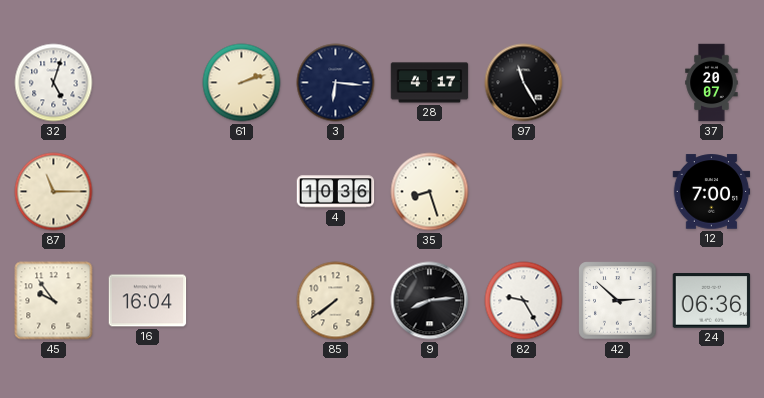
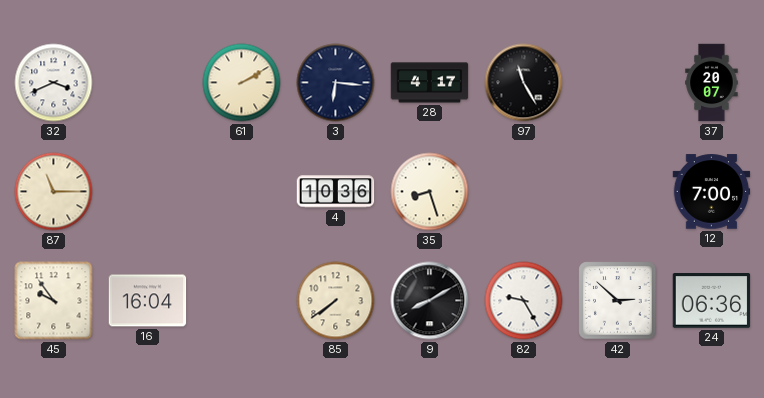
32: 5:03 -> 3:41 (54, 83)
61: 2:12 -> 2:10 (242, 83)
9: 8:14 -> 8:10 (430, 301)
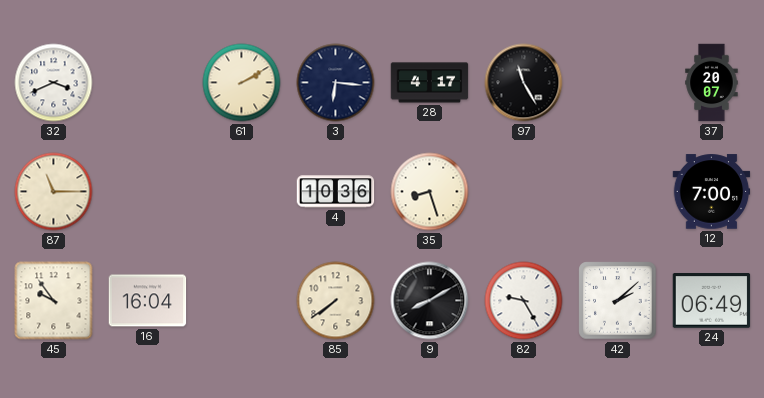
42: 2:52 -> 2:08 (618, 301)
24: 06:36 -> 06:49 (712, 301)
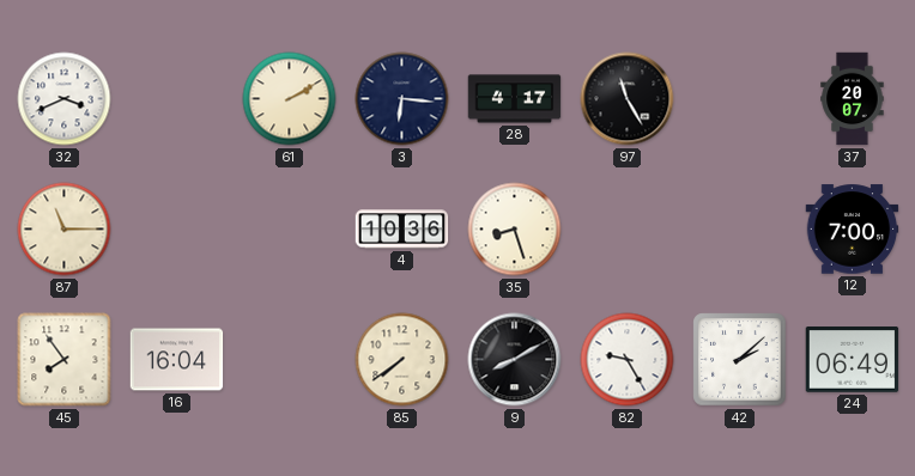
45: 9:54 -> 7:54 (65, 360)
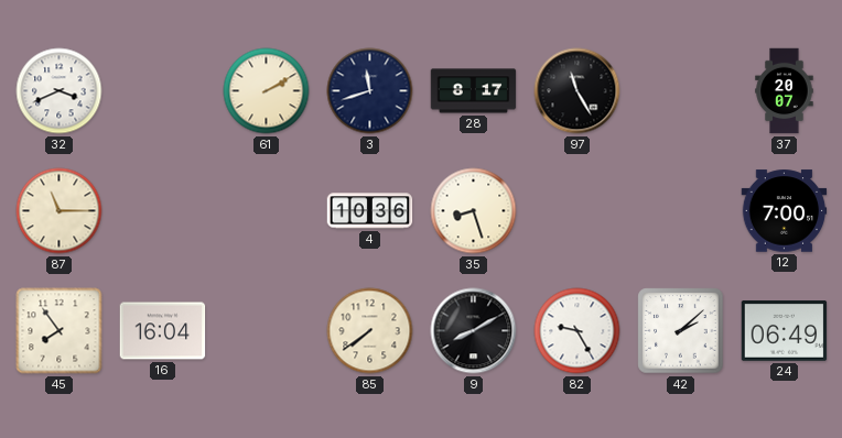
3: 6:16 -> 11:42 (370, 91)
28: 4:17 -> 8:17 (474, 91)
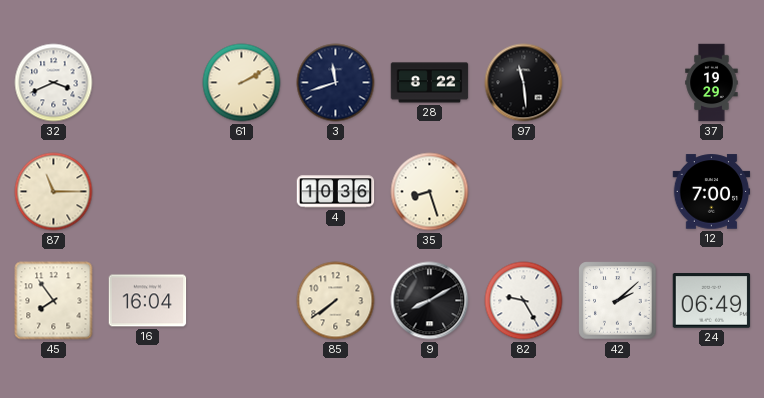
28: 8:17 -> 8:22 (430, 83)
97: 11:25 -> 11:29 (524, 83)
37: 20:07 -> 19:29 (712, 83)
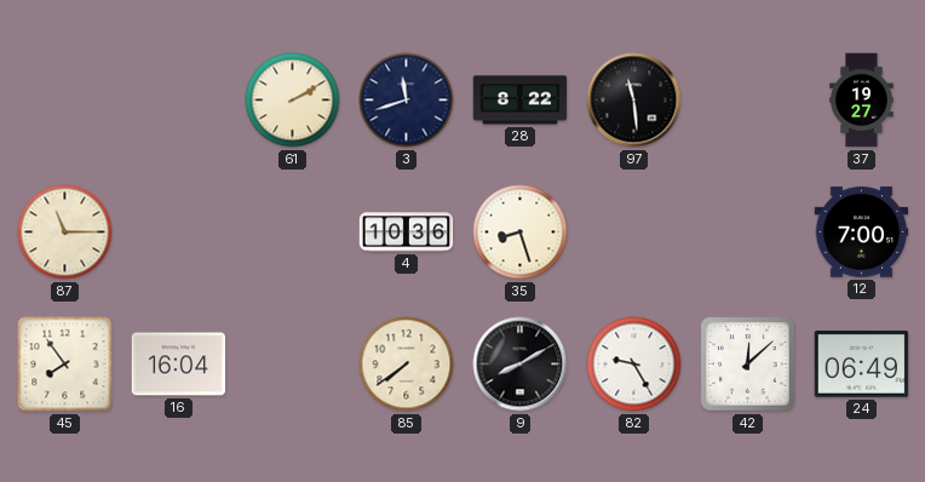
32: 3:41 -> none (54, 83)
37: 19:29 -> 19:27 (862, 101)
42: 2:08 -> 12:08 (748, 365)
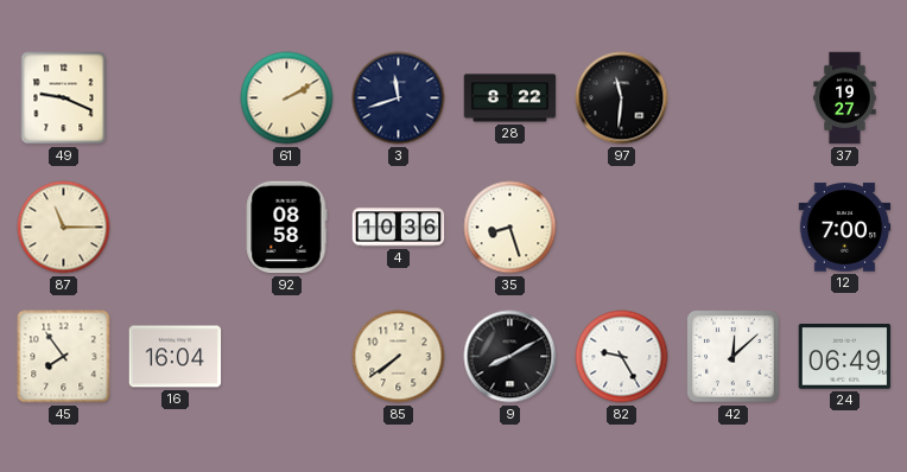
49: none -> 9:19 (64, 98)
97: 11:29 -> 11:31 (622, 98)
92: none -> 08:58 (286, 228)
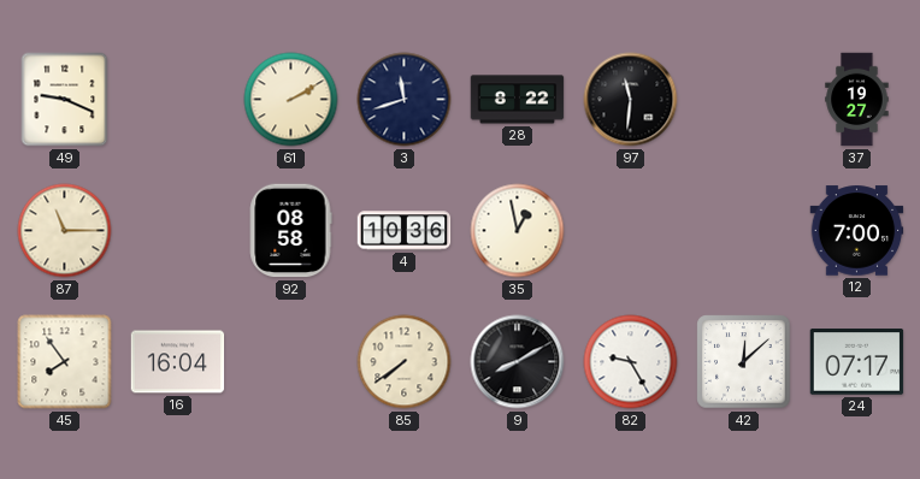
35: 8:27 -> 12:58 (518, 231)
24: 06:49 -> 07:17 (857, 362)
